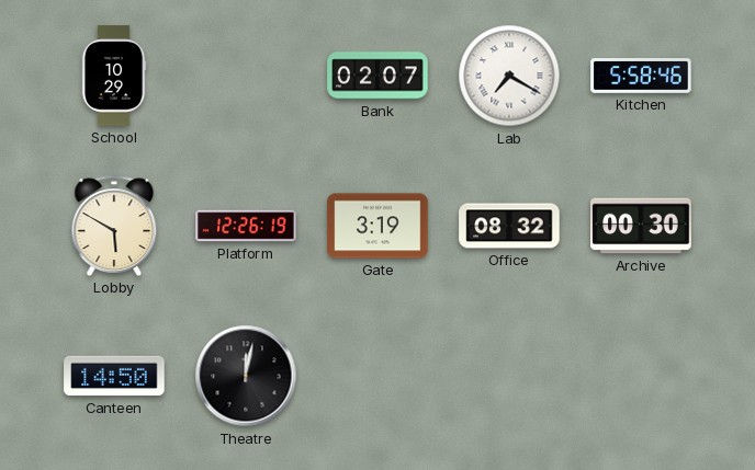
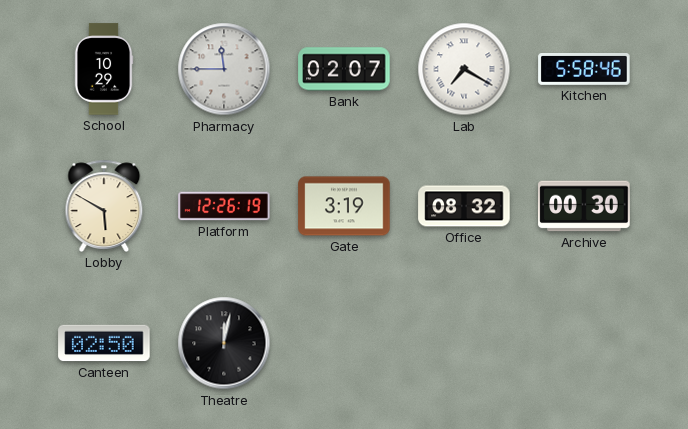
Pharmacy: none -> 11:45 (224, 69)
Canteen: 14:50 -> 02:50 (104, 343)
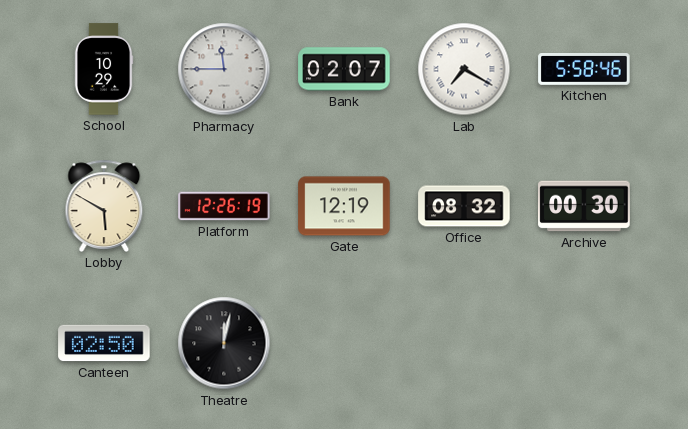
Gate: 3:19 -> 12:19 (344, 206)
